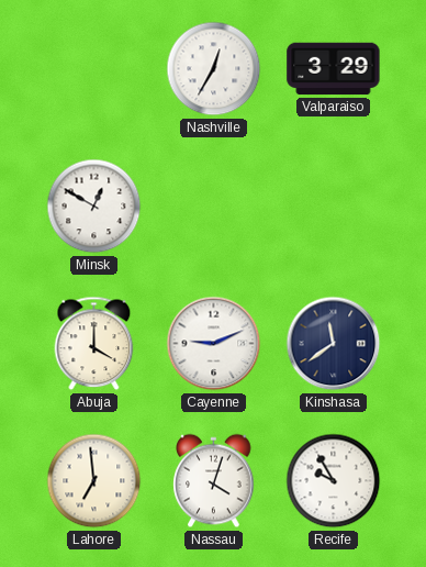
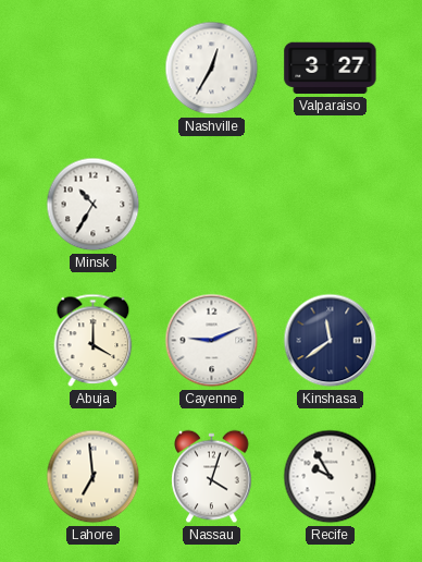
Valparaiso: 3:29 -> 3:27 (331, 69)
Minsk: 12:50 -> 10:35 (94, 205)
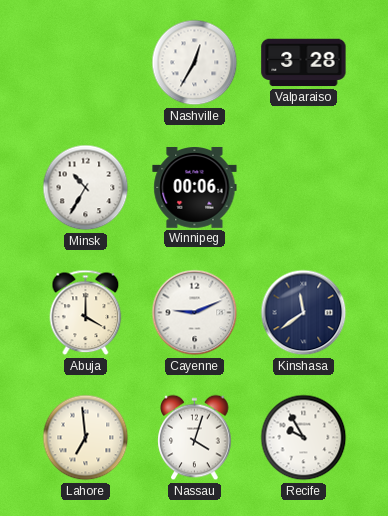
Valparaiso: 3:27 -> 3:28 (304, 63)
Winnipeg: none -> 00:06 (195, 188)
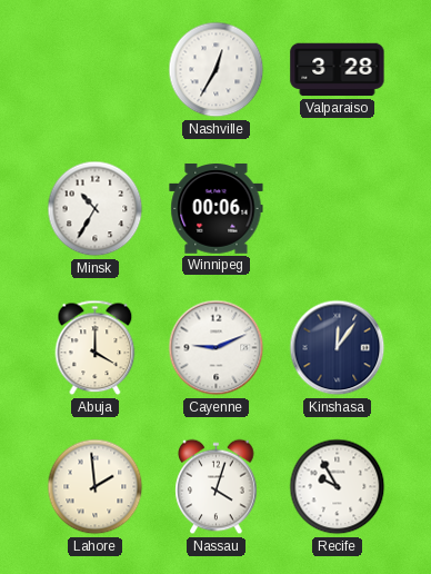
Kinshasa: 11:39 -> 12:06 (338, 348)
Lahore: 6:59 -> 1:59 (96, 487)
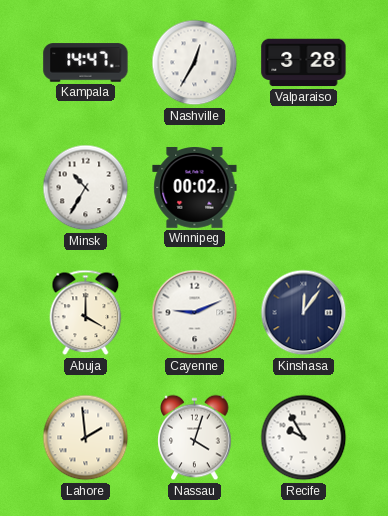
Kampala: none -> 14:47 (86, 63)
Winnipeg: 00:06 -> 00:02 (195, 188)
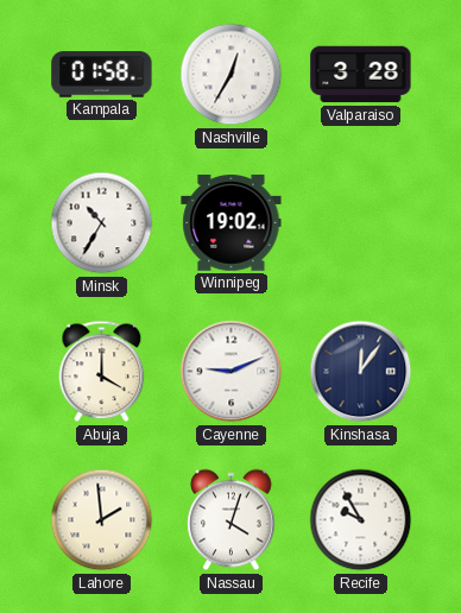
Kampala: 14:47 -> 01:58 (102, 75)
Winnipeg: 00:02 -> 19:02 (232, 223)
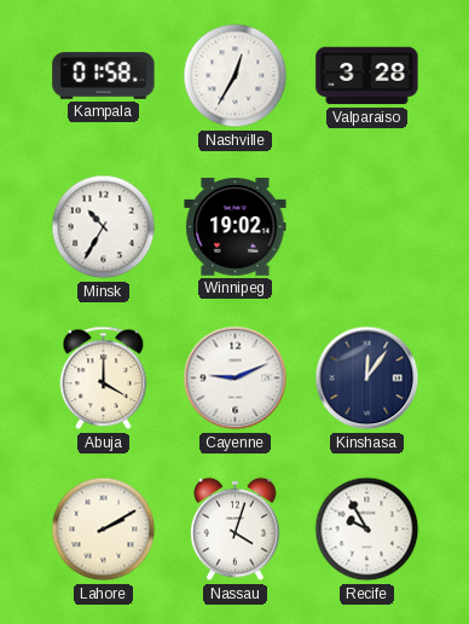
Lahore: 1:59 -> 2:10 (104, 530)
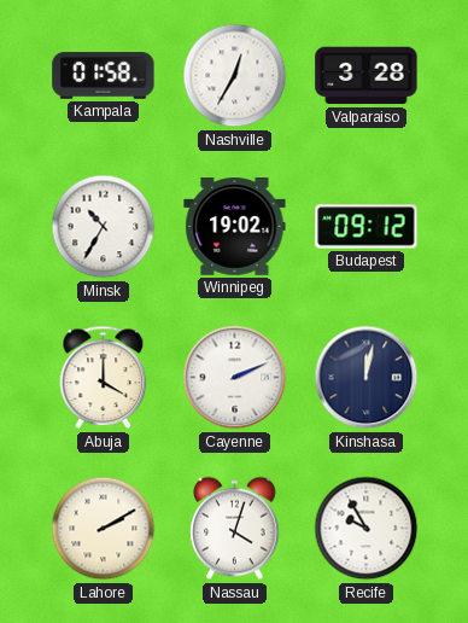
Budapest: none -> 09:12 (367, 227)
Cayenne: 9:11 -> 2:11 (235, 378)
Kinshasa: 12:06 -> 12:02 (367, 378)
